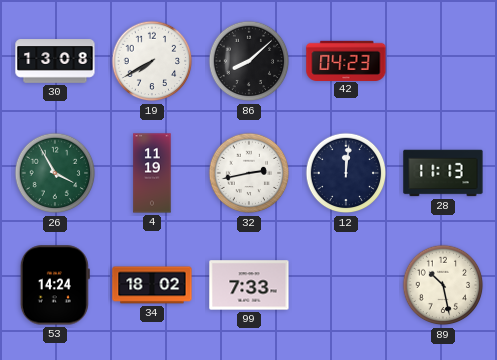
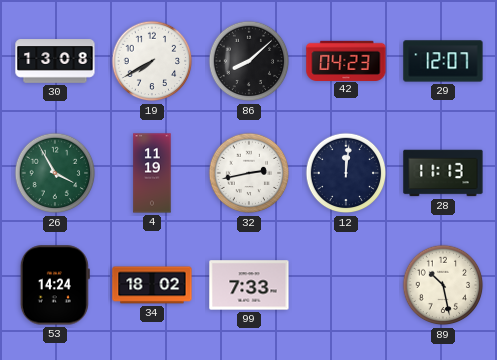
29: none -> 12:07 (443, 61)
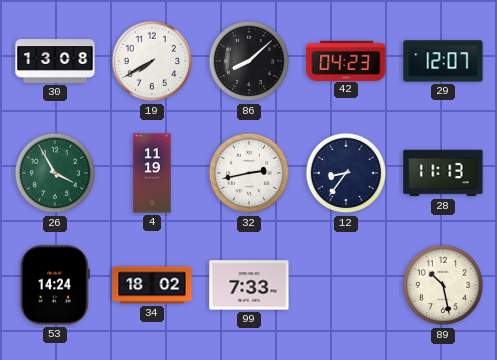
12: 12:01 -> 8:36 (346, 173)
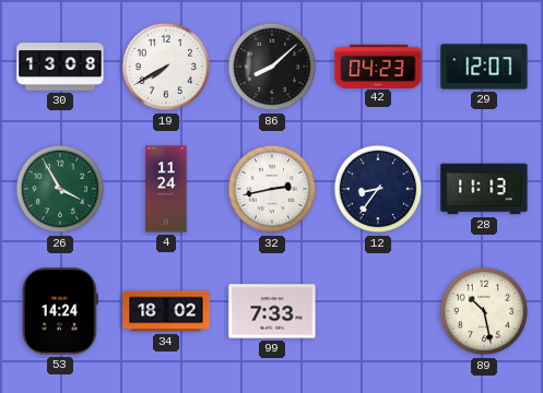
4: 11:19 -> 11:24 (166, 189)
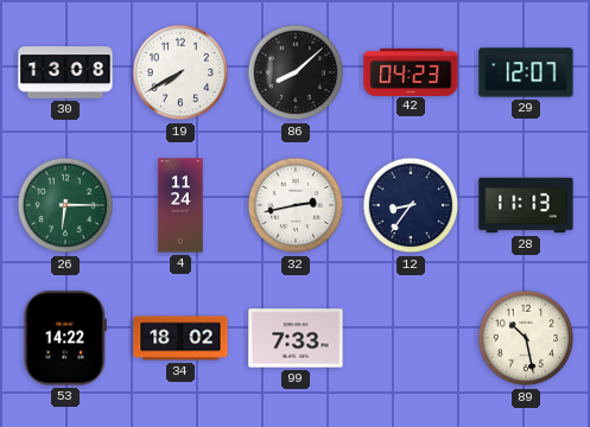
26: 3:55 -> 6:15 (65, 205)
53: 14:24 -> 14:22 (65, 338)
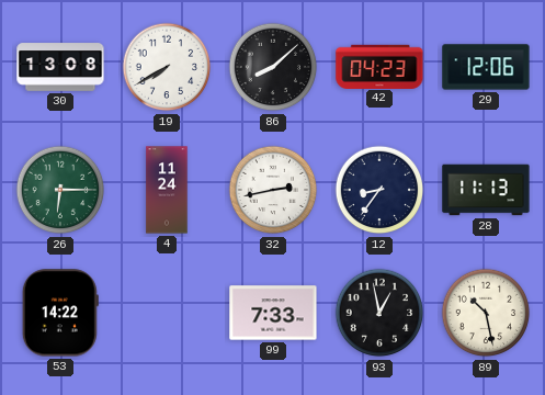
29: 12:07 -> 12:06 (486, 67)
34: 18:02 -> none (180, 338)
93: none -> 12:58 (379, 313)
